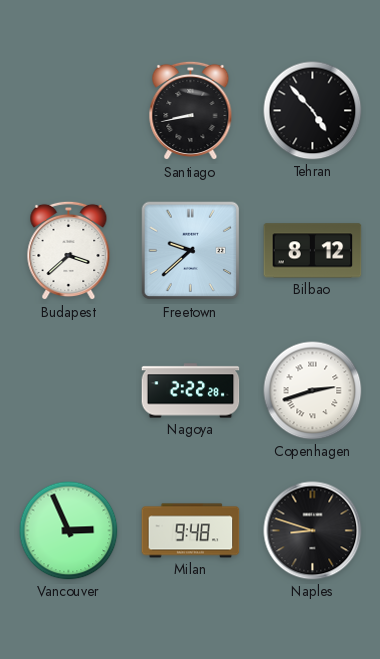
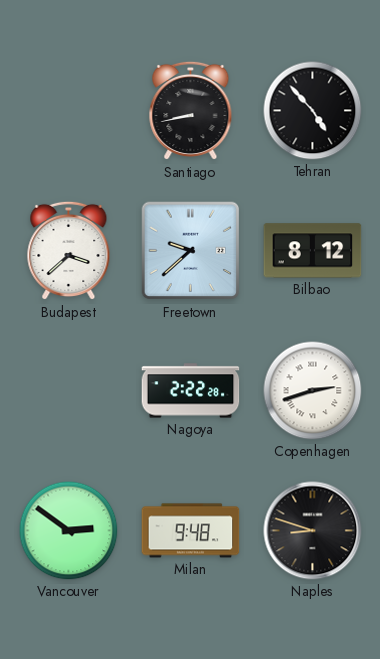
Vancouver: 2:56 -> 2:51 (69, 531)
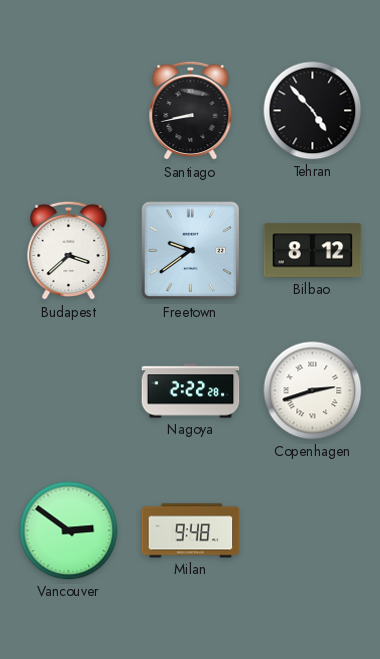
Freetown: 9:38 -> 9:39 (191, 251)
Naples: 8:48 -> none (313, 531)
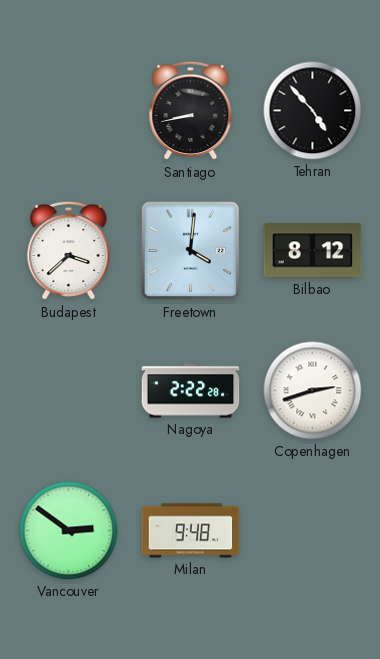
Freetown: 9:39 -> 4:01 (191, 251)
